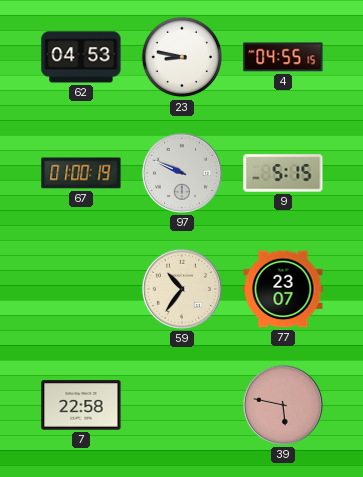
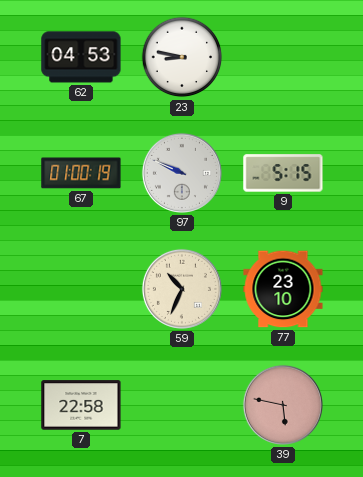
4: 04:55 -> none (283, 57)
59: 10:36 -> 10:34 (182, 289)
77: 23:07 -> 23:10 (283, 289)
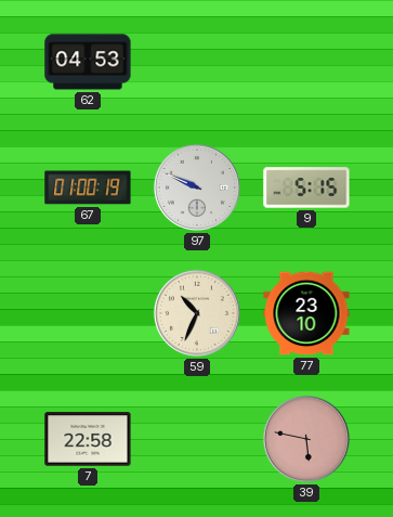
23: 8:47 -> none (182, 57)
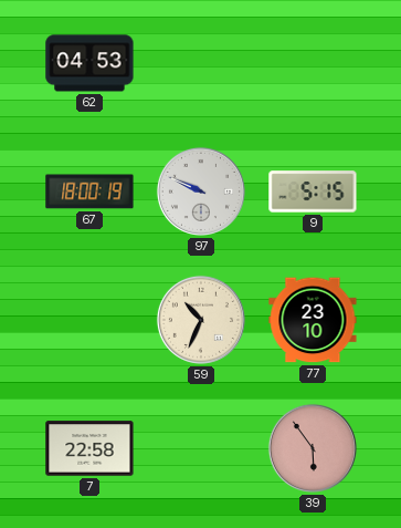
67: 01:00 -> 18:00 (89, 191)
39: 5:47 -> 5:54 (313, 448)
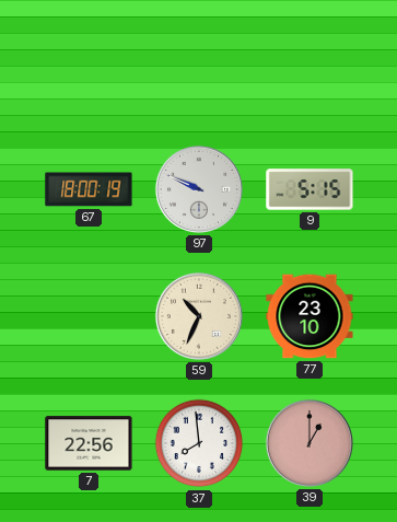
62: 04:53 -> none (89, 63)
7: 22:58 -> 22:56 (89, 443)
37: none -> 7:59 (199, 443)
39: 5:54 -> 1:00 (310, 443)
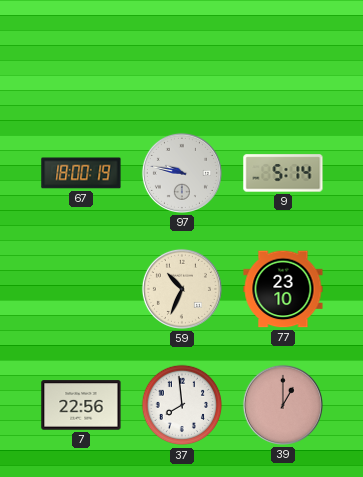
97: 9:49 -> 9:47 (182, 173)
9: 5:15 -> 5:14 (283, 173)
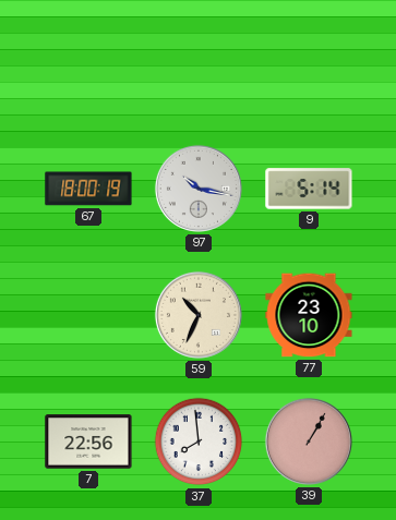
97: 9:47 -> 10:17 (199, 189)
39: 1:00 -> 1:05 (309, 442)
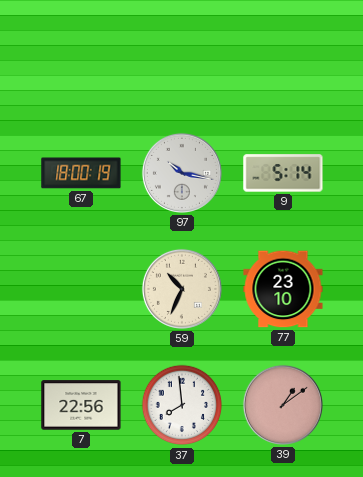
39: 1:05 -> 1:09 (283, 405)
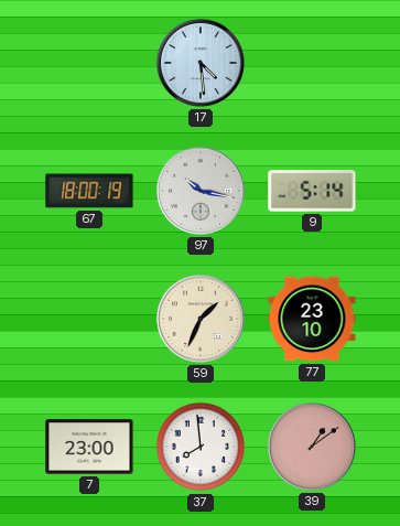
17: none -> 4:29 (201, 63)
59: 10:34 -> 1:34 (201, 319)
7: 22:56 -> 23:00 (89, 447)
